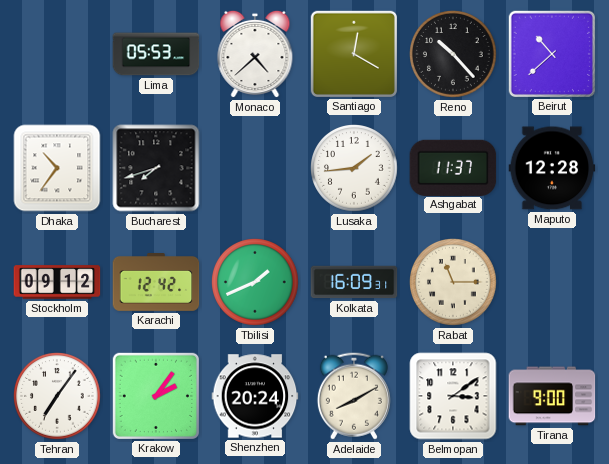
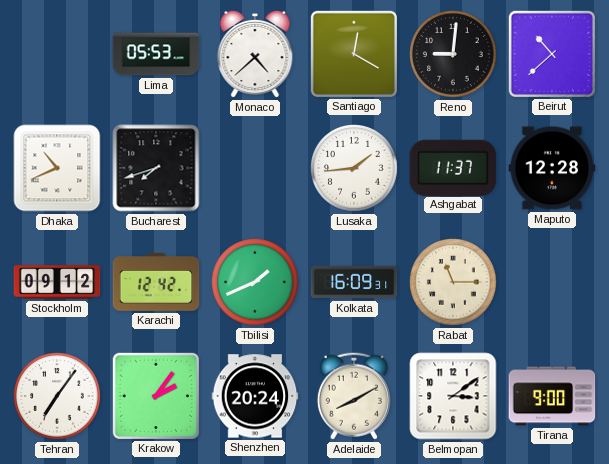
Reno: 10:23 -> 9:01 (454, 55)
Dhaka: 10:36 -> 10:41 (57, 168)
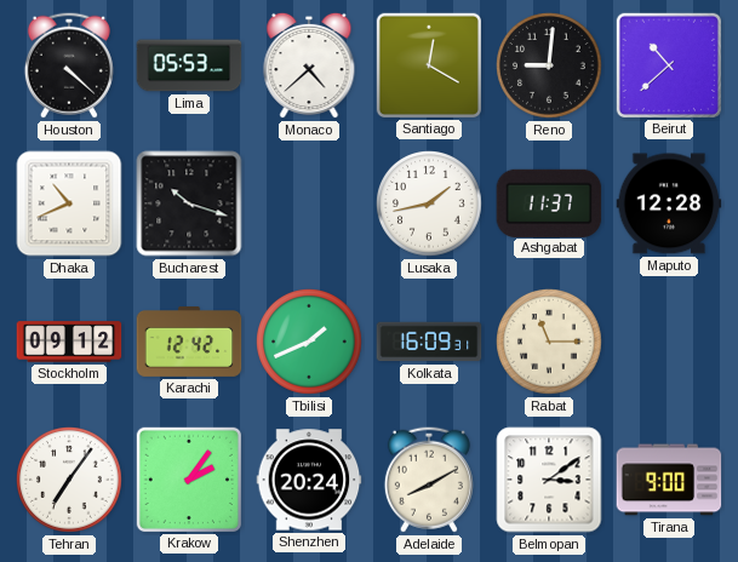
Houston: none -> 4:22 (69, 65)
Bucharest: 7:42 -> 10:18 (189, 203)
Lusaka: 1:44 -> 1:43 (430, 205)
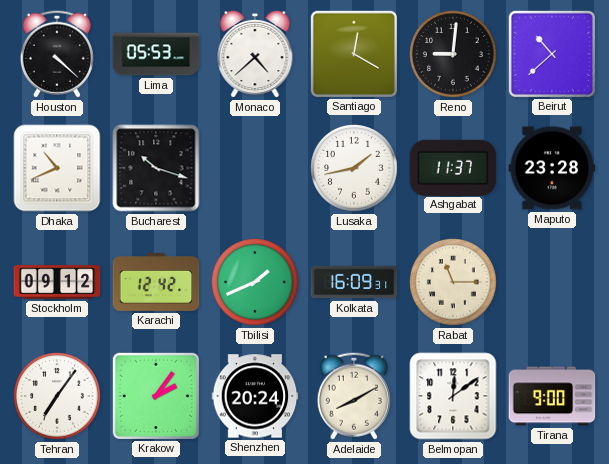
Maputo: 12:28 -> 23:28 (552, 168)
Belmopan: 3:09 -> 12:09 (453, 396)
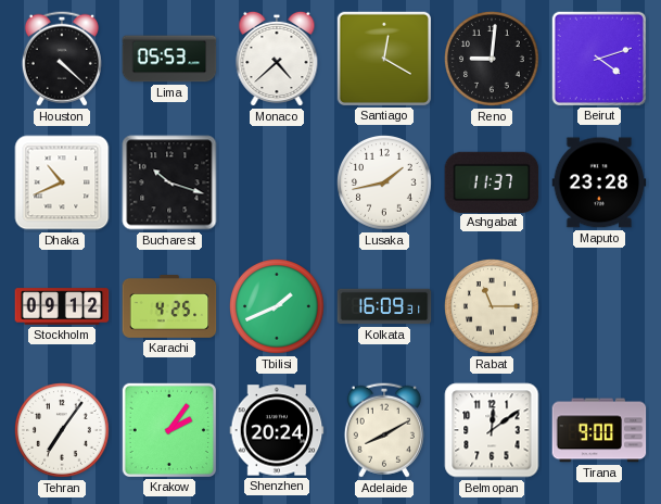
Beirut: 10:38 -> 4:12 (598, 58)
Karachi: 12:42 -> 4:25 (169, 307)
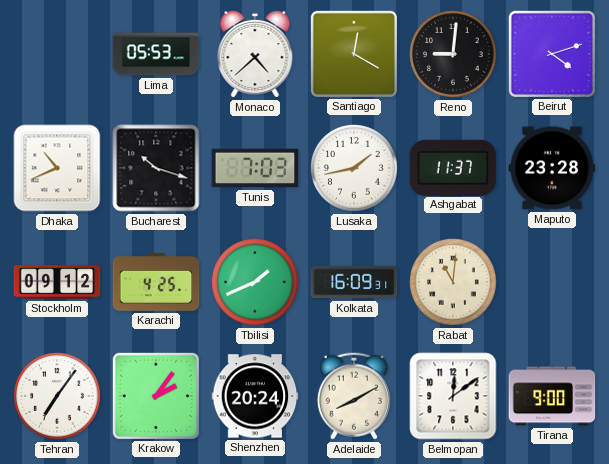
Houston: 4:22 -> none (62, 59)
Tunis: none -> 7:03 (255, 168)
Rabat: 11:15 -> 11:01 (454, 283)
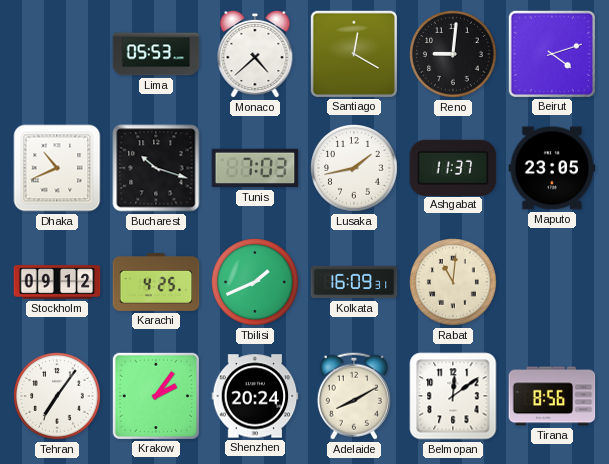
Maputo: 23:28 -> 23:05 (552, 168)
Tirana: 9:00 -> 8:56 (552, 396)
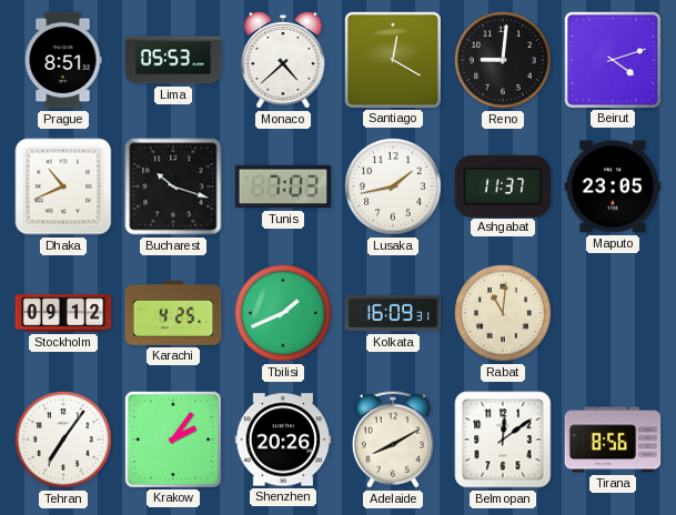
Prague: none -> 8:51 (63, 60)
Shenzhen: 20:24 -> 20:26 (283, 440)
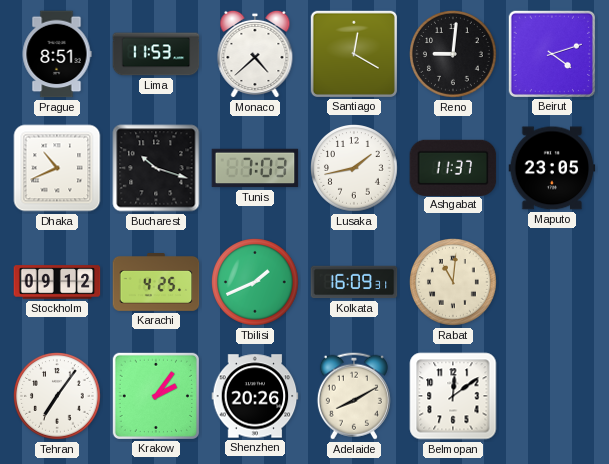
Lima: 05:53 -> 11:53 (156, 54)
Tirana: 8:56 -> none (613, 440)
